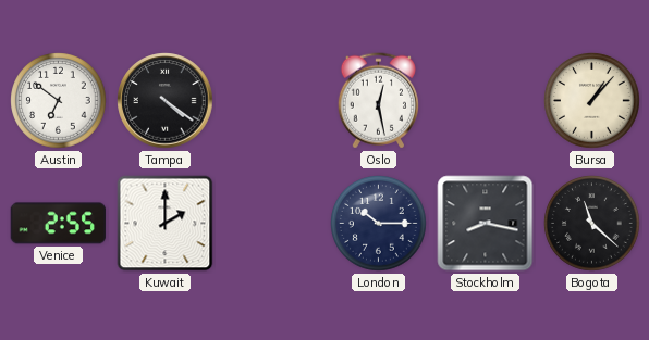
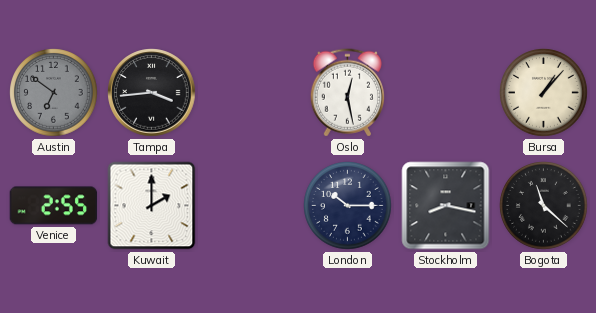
Austin dial: white -> grey (54, 93)
Tampa: 4:21 -> 3:44 (152, 93)
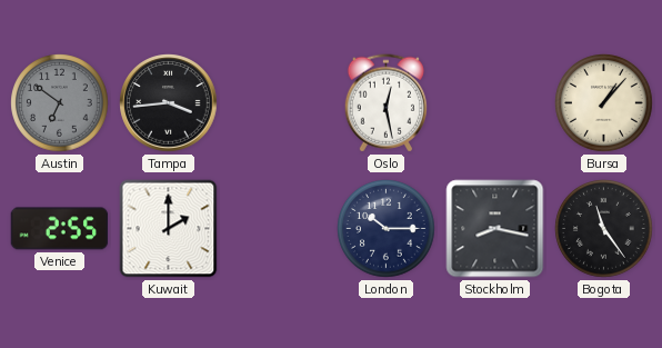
Bogota: 11:22 -> 11:24 (604, 229)
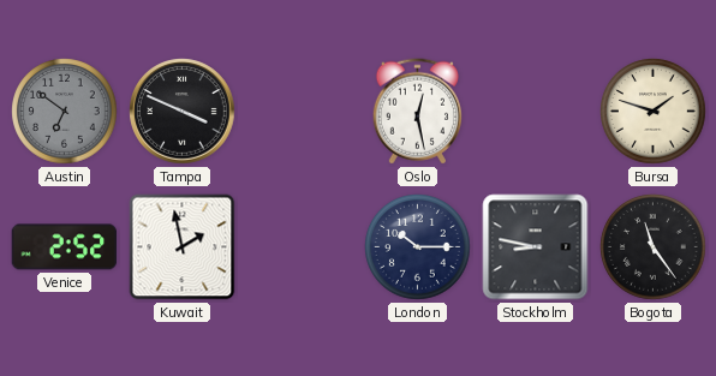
Tampa: 3:44 -> 3:49 (183, 112)
Bursa: 1:07 -> 1:48 (654, 112)
Venice: 2:55 -> 2:52 (65, 247)
Kuwait: 2:00 -> 1:58 (183, 247)
Stockholm: 8:17 -> 8:47 (536, 247)
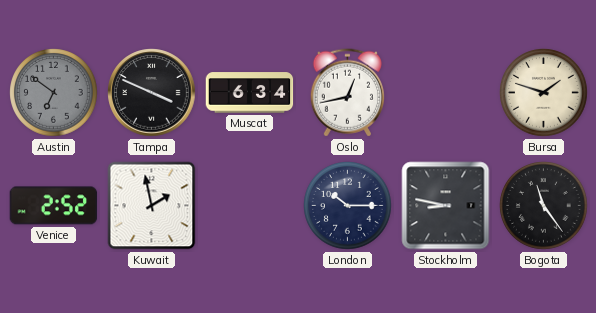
Muscat: none -> 6:34 (250, 93)
Oslo: 12:28 -> 12:43 (347, 93)
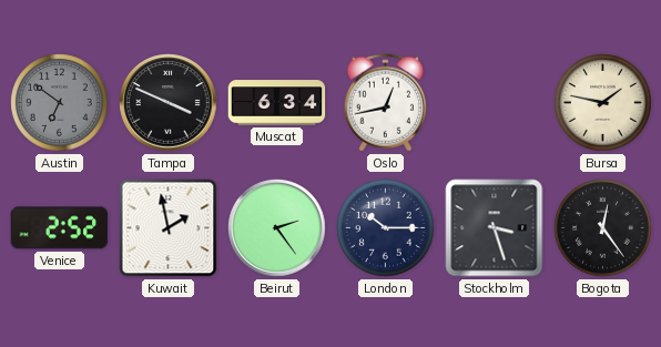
Bursa: 1:48 -> 1:47 (603, 103)
Beirut: none -> 2:24 (277, 228)
Stockholm: 8:47 -> 3:27 (495, 228)
Bogota: 11:24 -> 12:24 (603, 228)
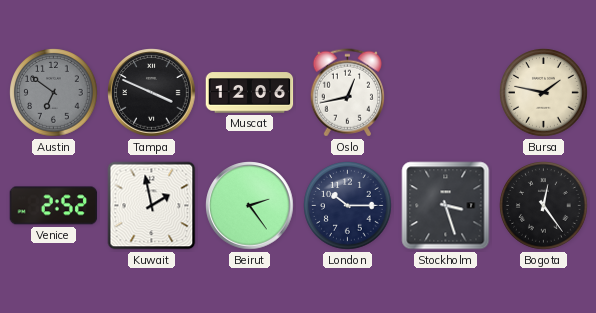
Muscat: 6:34 -> 12:06 (250, 93)
